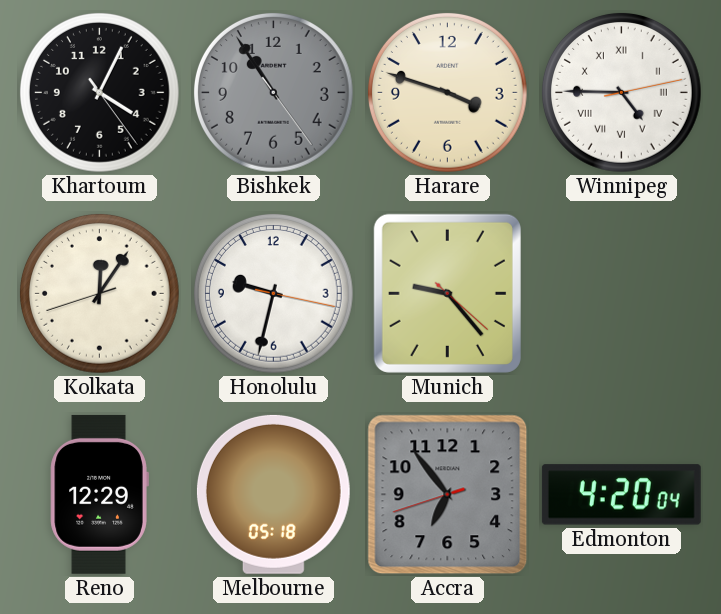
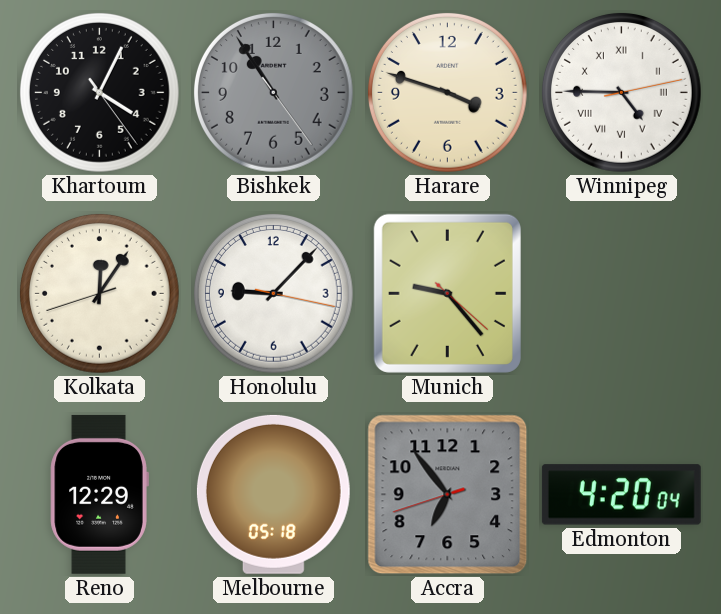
Honolulu: 9:32 -> 9:07 (274, 294)
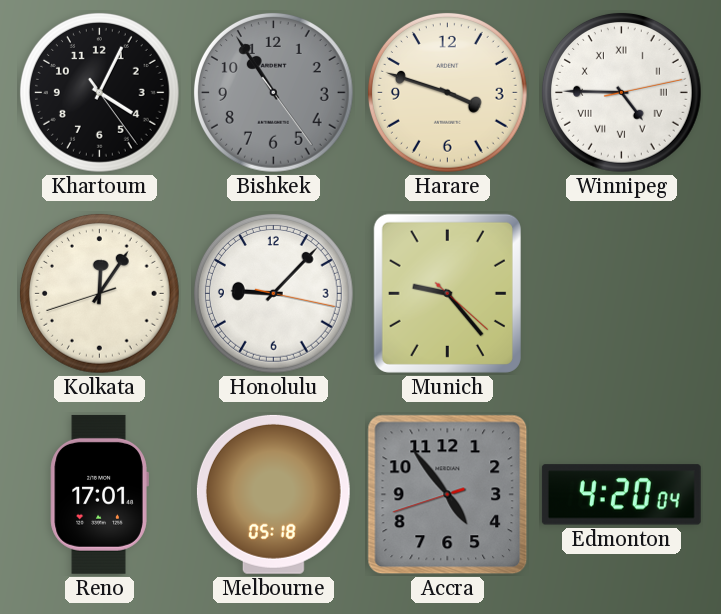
Reno: 12:29 -> 17:01 (99, 494)
Accra: 6:53 -> 4:53 (448, 495)
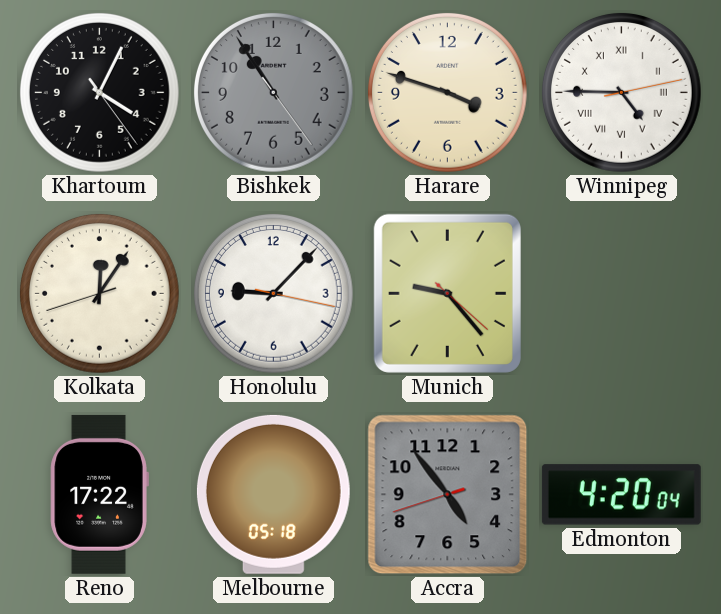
Reno: 17:01 -> 17:22 (99, 494)
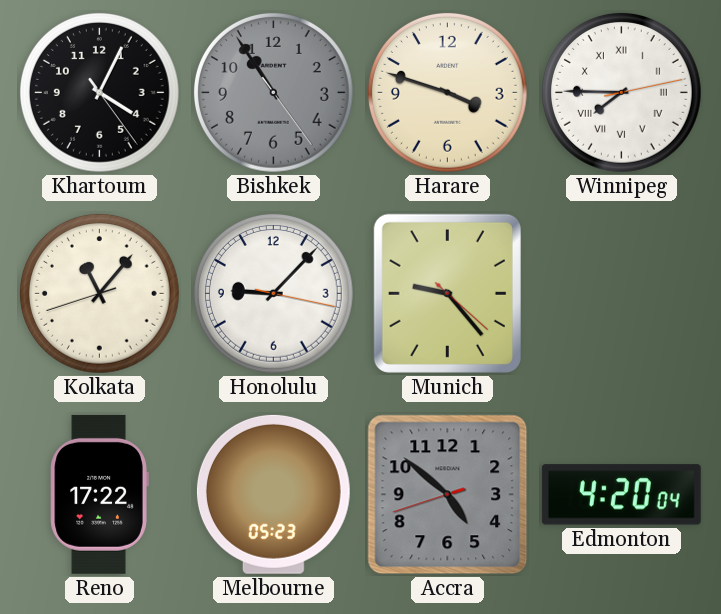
Winnipeg: 4:45 -> 7:45 (622, 93)
Kolkata: 12:05 -> 11:06 (100, 294)
Melbourne: 05:18 -> 05:23 (273, 494)
Accra: 4:53 -> 4:51 (448, 495)
